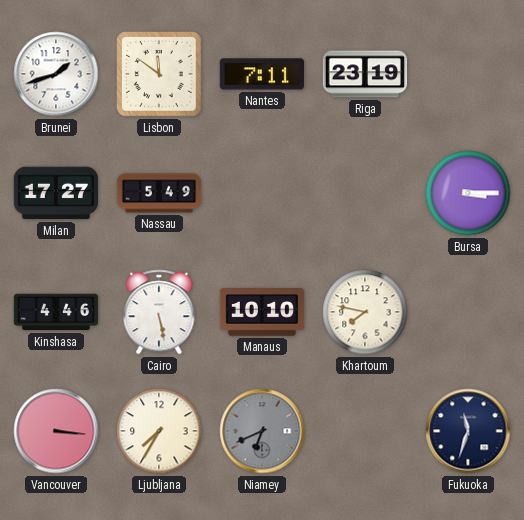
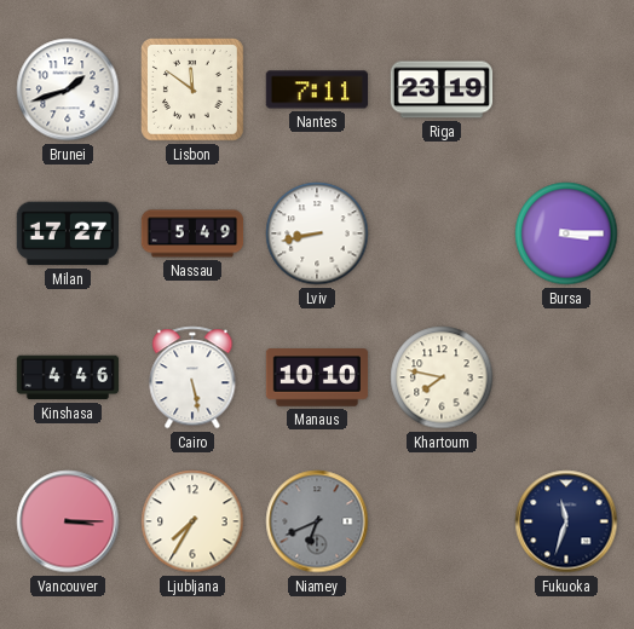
Lviv: none -> 8:43 (317, 233)
Vancouver: 3:16 -> 3:15 (68, 521)
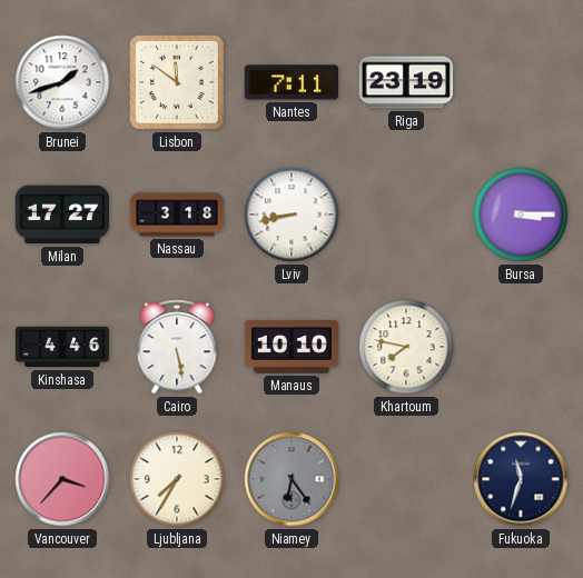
Nassau: 5:49 -> 3:18 (177, 215)
Vancouver: 3:15 -> 3:37 (62, 479)
Niamey: 6:41 -> 6:24 (291, 479)
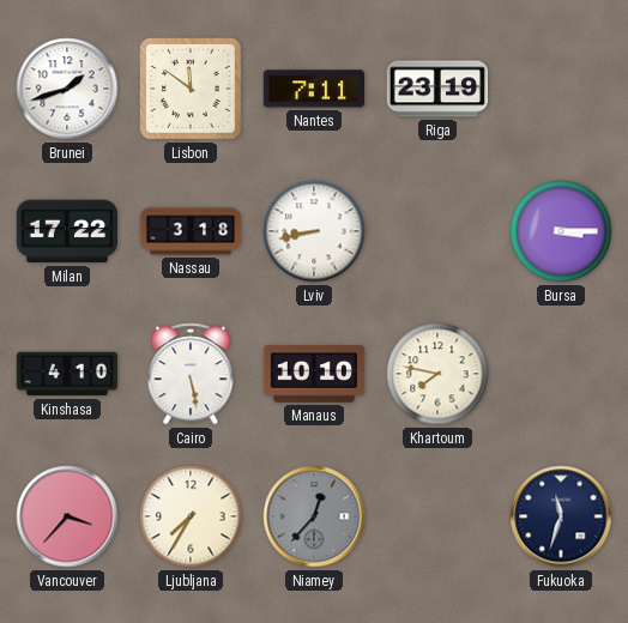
Milan: 17:27 -> 17:22 (66, 231)
Kinshasa: 4:46 -> 4:10 (67, 374)
Niamey: 6:24 -> 12:37 (314, 516)
